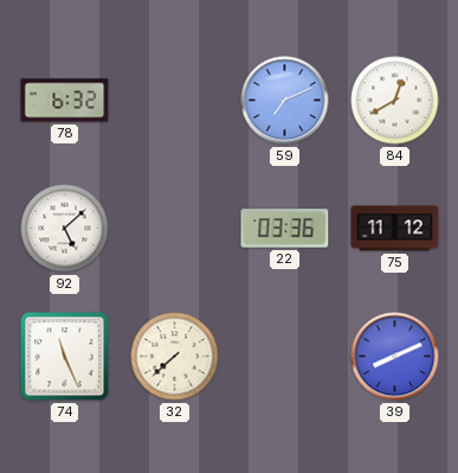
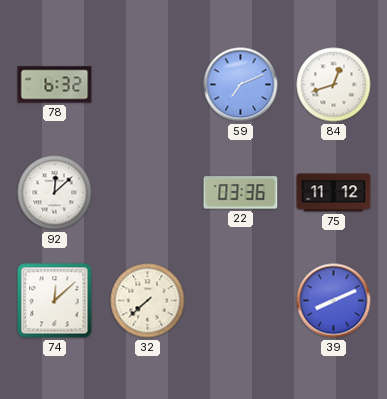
84: 12:40 -> 12:42 (334, 85)
92: 5:08 -> 12:08 (55, 193)
74: 11:26 -> 12:08 (55, 301)
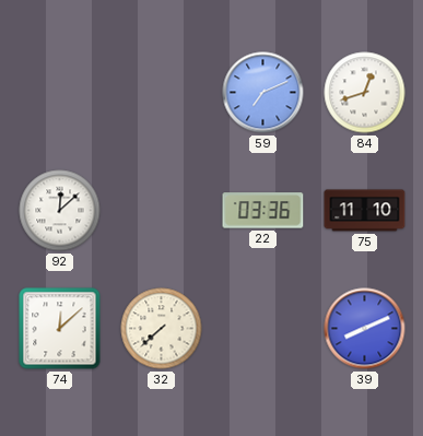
78: 6:32 -> none (55, 85)
75: 11:12 -> 11:10 (365, 211)
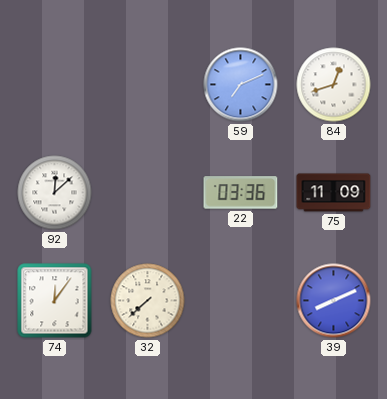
75: 11:10 -> 11:09 (334, 193)
74: 12:08 -> 12:06 (55, 301)
